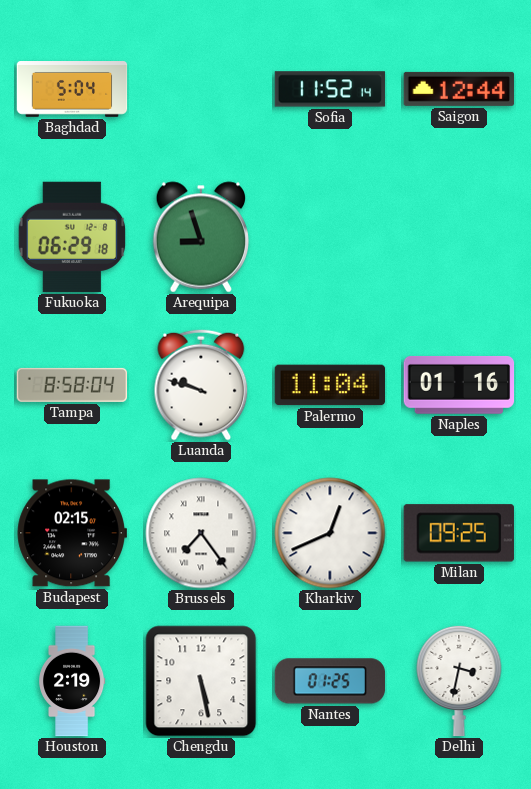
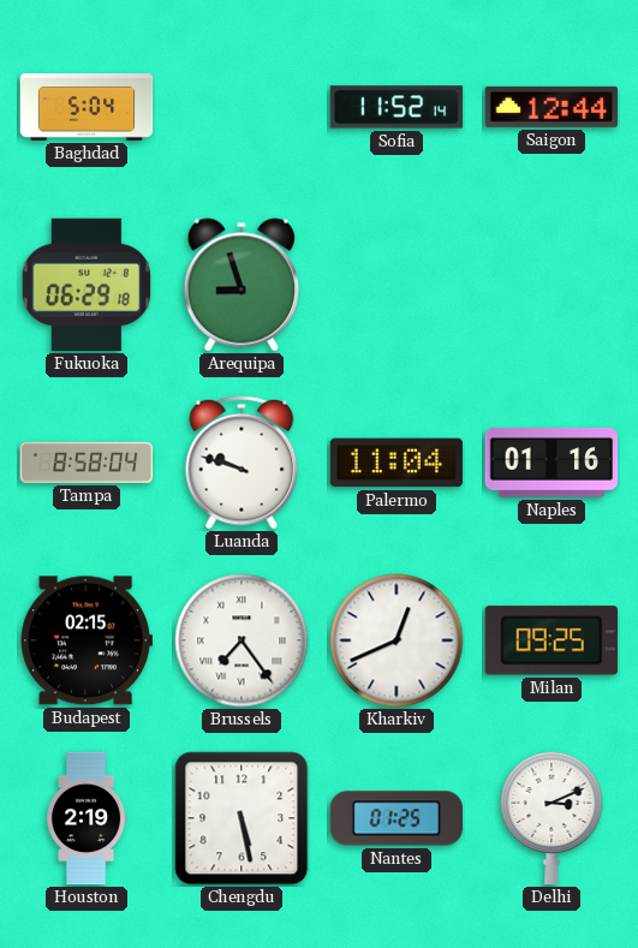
Delhi: 3:32 -> 3:11 (551, 818)
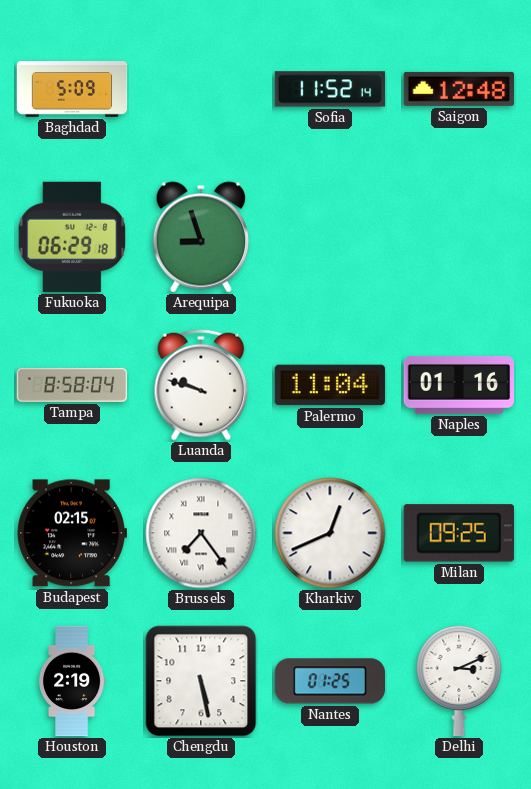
Baghdad: 5:04 -> 5:09 (72, 90)
Saigon: 12:44 -> 12:48 (459, 89)
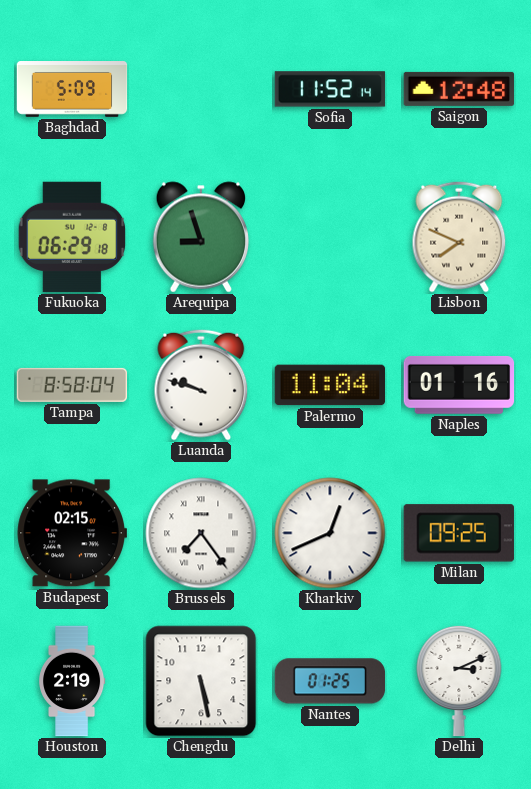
Lisbon: none -> 7:49 (459, 237)
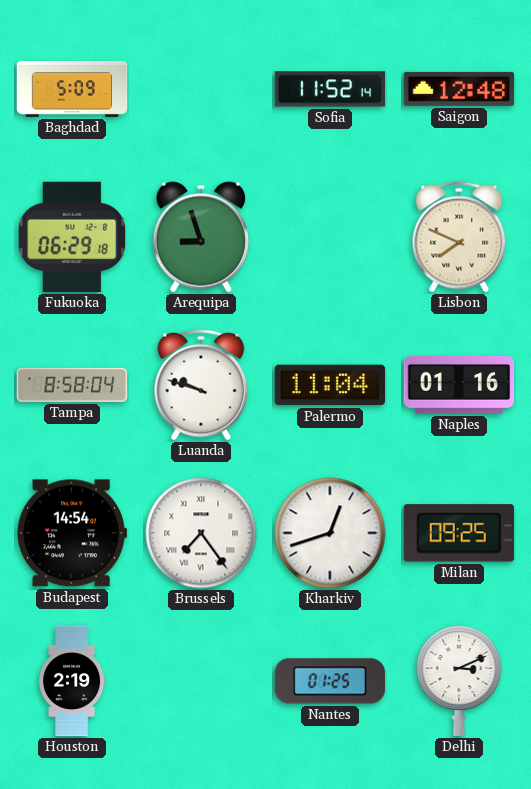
Budapest: 02:15 -> 14:54 (71, 533)
Kharkiv: 12:41 -> 12:42 (330, 533)
Chengdu: 5:28 -> none (201, 681)
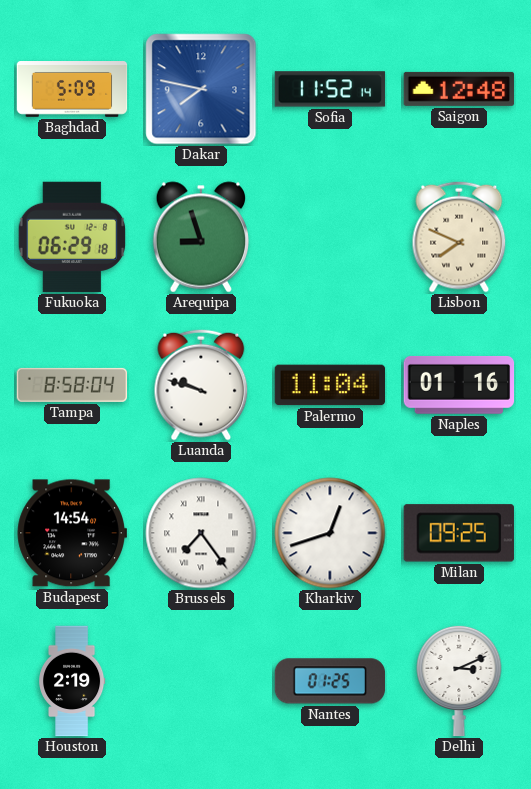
Dakar: none -> 7:47 (201, 89)
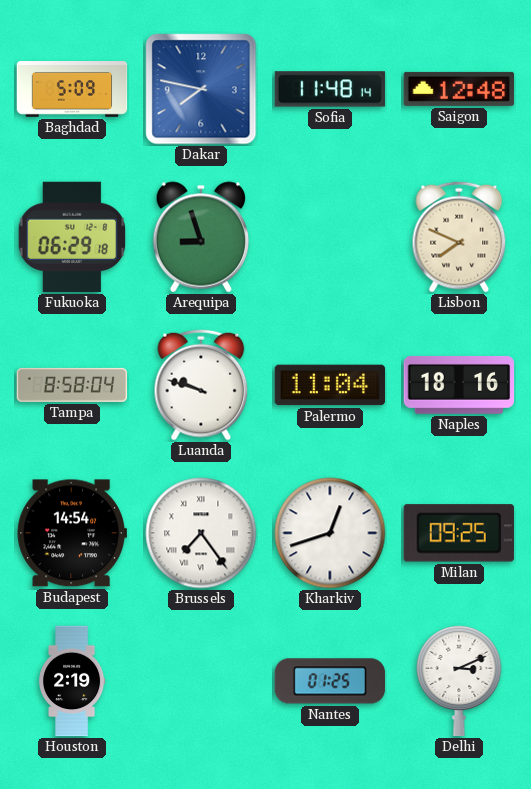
Sofia: 11:52 -> 11:48 (330, 89)
Naples: 01:16 -> 18:16 (459, 385)
